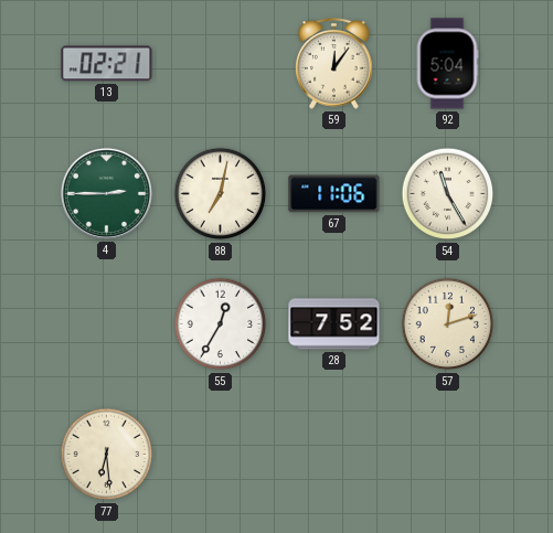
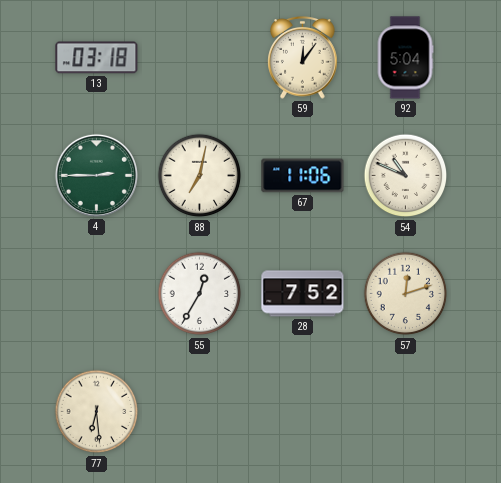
13: 02:21 -> 03:18 (97, 58)
54: 11:25 -> 10:49 (406, 176)
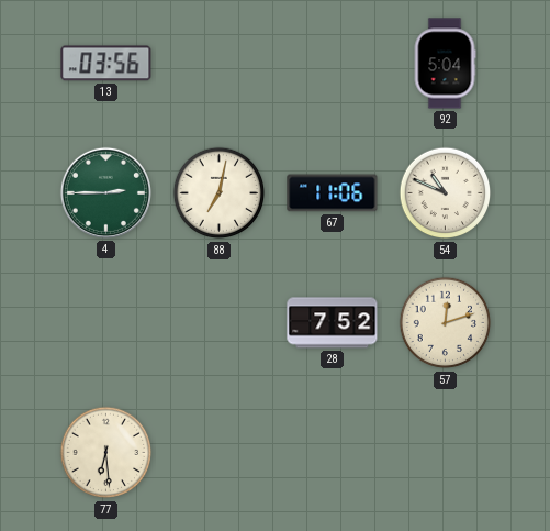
13: 03:18 -> 03:56 (106, 64)
59: 12:06 -> none (303, 58)
55: 12:35 -> none (200, 294)
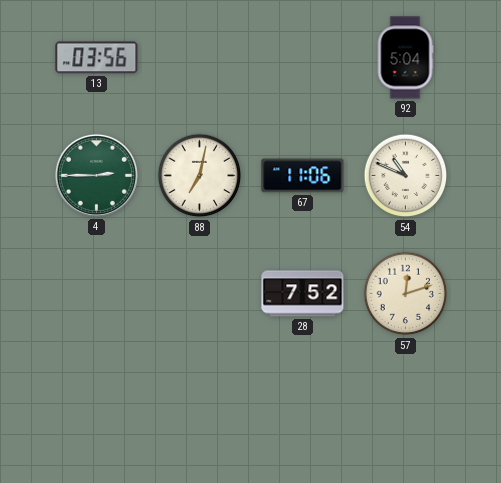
77: 6:29 -> none (106, 453)
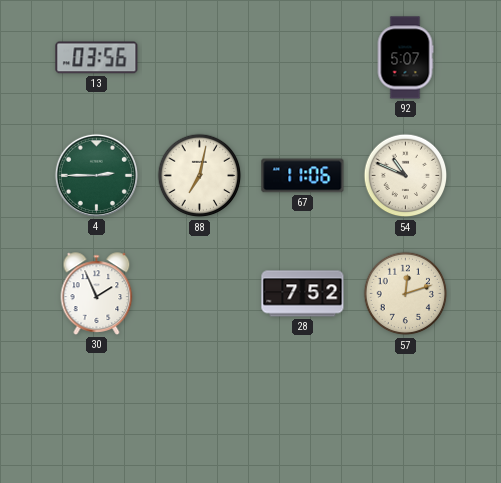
92: 5:04 -> 5:07 (405, 58)
30: none -> 1:56 (97, 294)
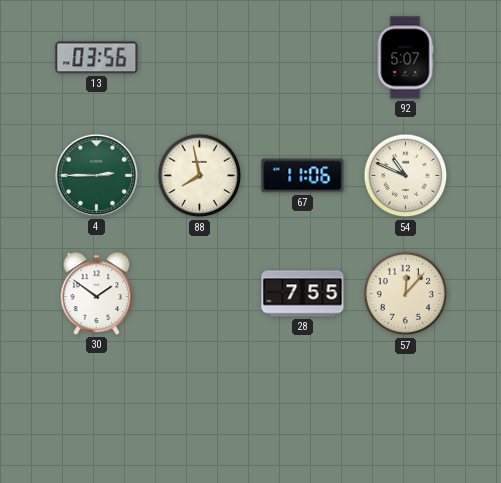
88: 7:02 -> 7:58 (200, 176)
30: 1:56 -> 1:51 (97, 294)
28: 7:52 -> 7:55 (303, 294)
57: 12:12 -> 12:07 (406, 294)
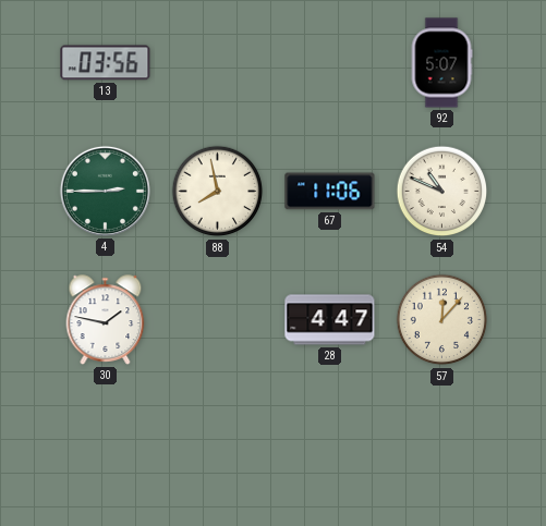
30: 1:51 -> 1:47 (106, 320)
28: 7:55 -> 4:47 (330, 320)
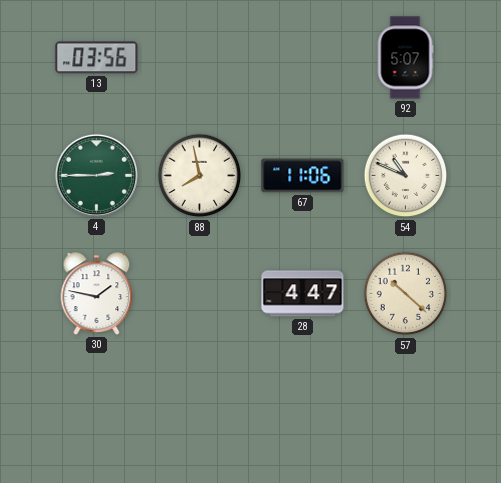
57: 12:07 -> 10:22 (406, 294)
